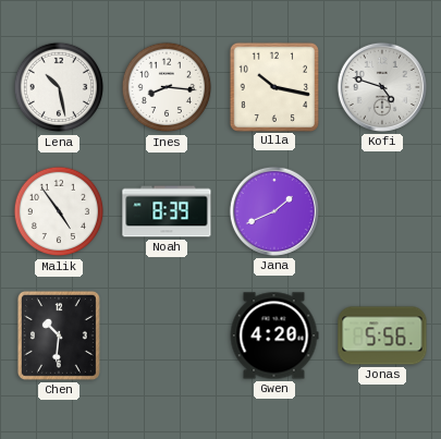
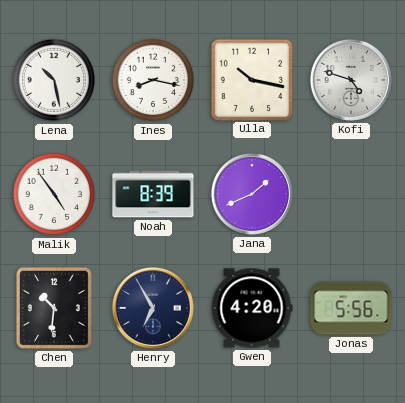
Ines: 8:16 -> 8:17 (153, 80)
Henry: none -> 6:55 (153, 308)
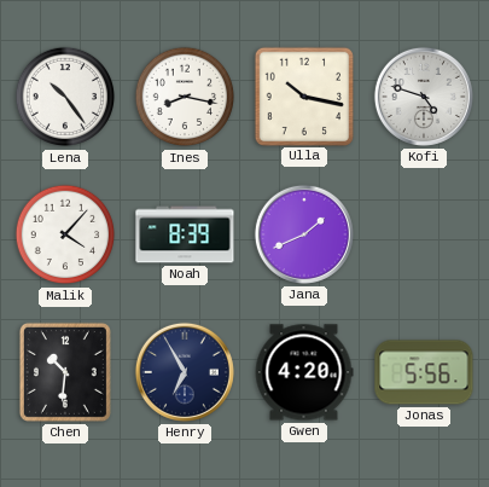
Lena: 10:28 -> 10:24 (65, 97)
Malik: 4:54 -> 4:07 (65, 234)
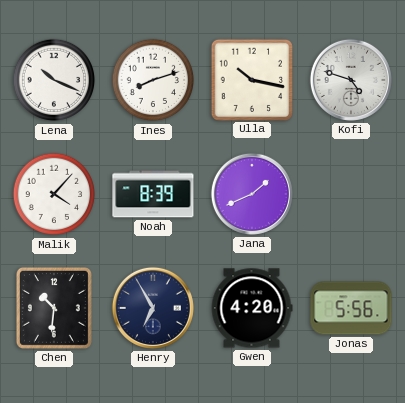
Lena: 10:24 -> 10:19 (54, 80)
Ines: 8:17 -> 8:12 (153, 80)
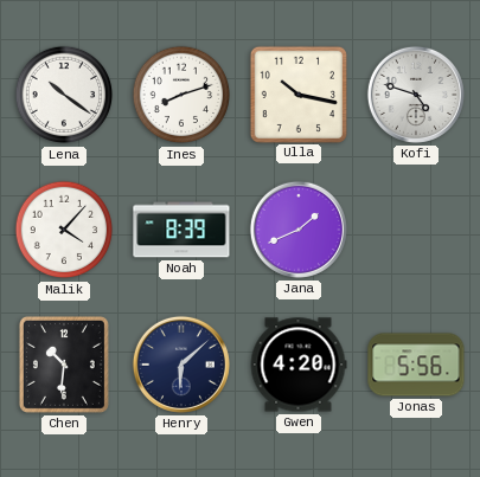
Lena: 10:19 -> 10:21 (64, 95)
Henry: 6:55 -> 6:08 (181, 365)
